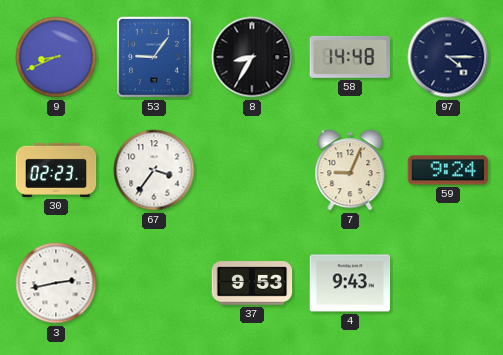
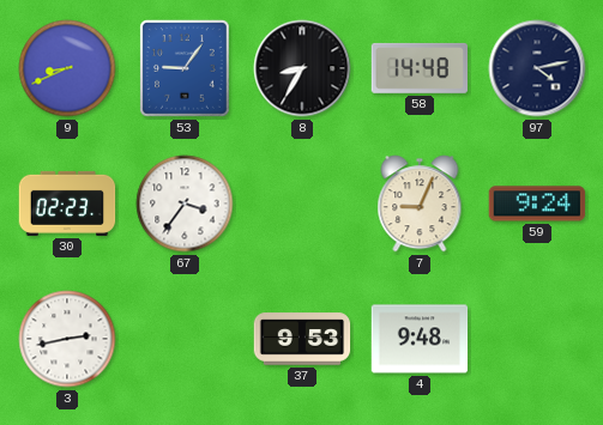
97: 4:15 -> 4:13 (537, 68)
4: 9:43 -> 9:48 (420, 339)
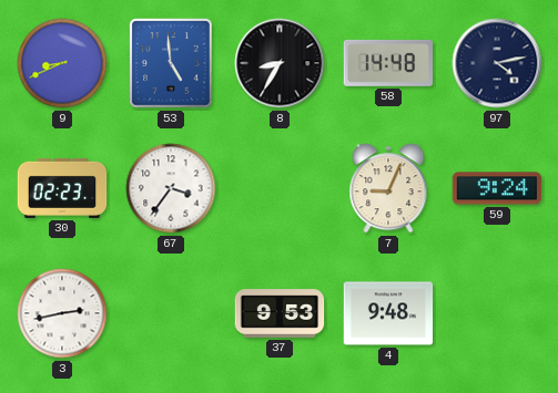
53: 9:06 -> 4:59 (172, 64)
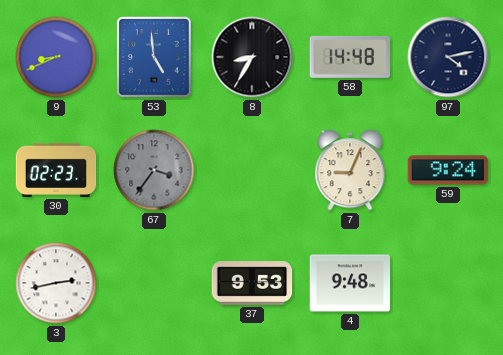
67 dial: white -> grey (154, 170)
